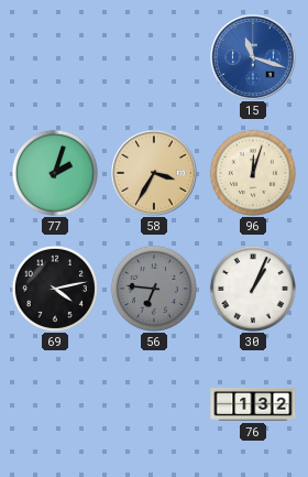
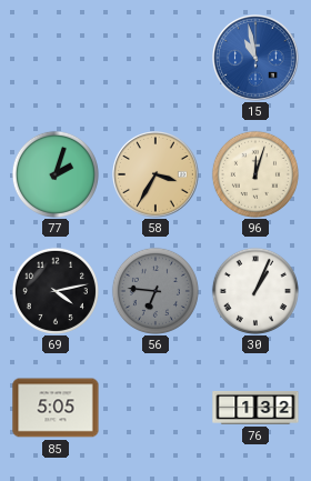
15: 11:18 -> 10:58 (257, 59)
85: none -> 5:05 (56, 408)
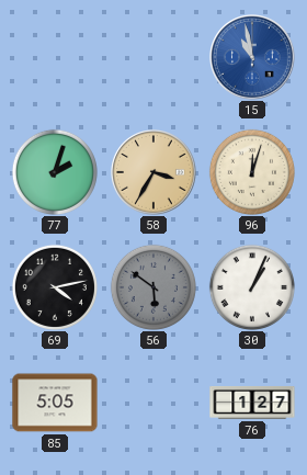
56: 6:46 -> 5:51 (153, 287)
76: 1:32 -> 1:27 (252, 403)
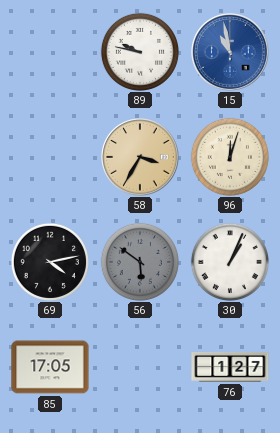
89: none -> 9:47 (140, 52)
77: 2:03 -> none (55, 172)
85: 5:05 -> 17:05 (50, 367)
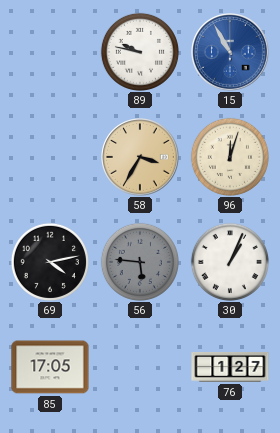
15: 10:58 -> 10:55 (231, 53)
56: 5:51 -> 5:46 (140, 262)
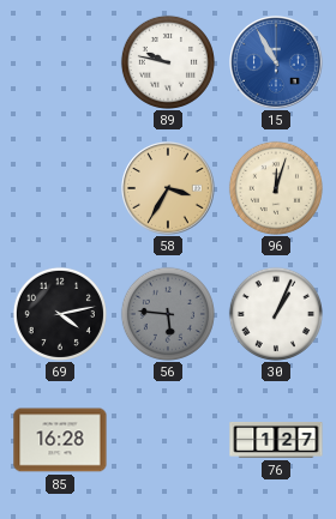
85: 17:05 -> 16:28 (60, 440)
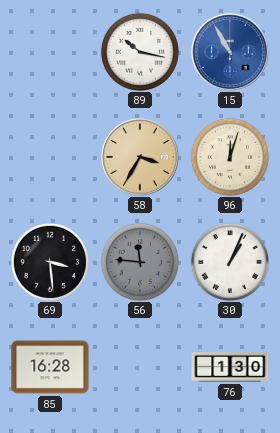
89: 9:47 -> 10:17 (140, 52)
69: 4:13 -> 3:29 (50, 262)
56: 5:46 -> 11:46 (140, 262)
76: 1:27 -> 1:30 (230, 367)
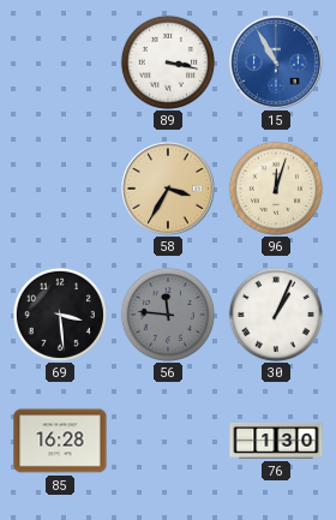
89: 10:17 -> 3:17 (168, 62)
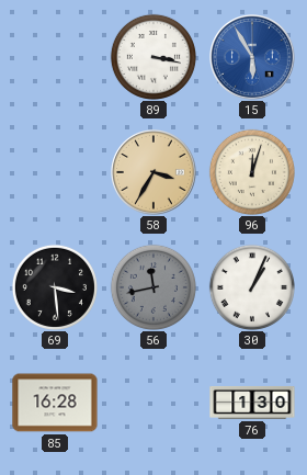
15: 10:55 -> 5:55 (253, 58)
56: 11:46 -> 11:43 (153, 287)
